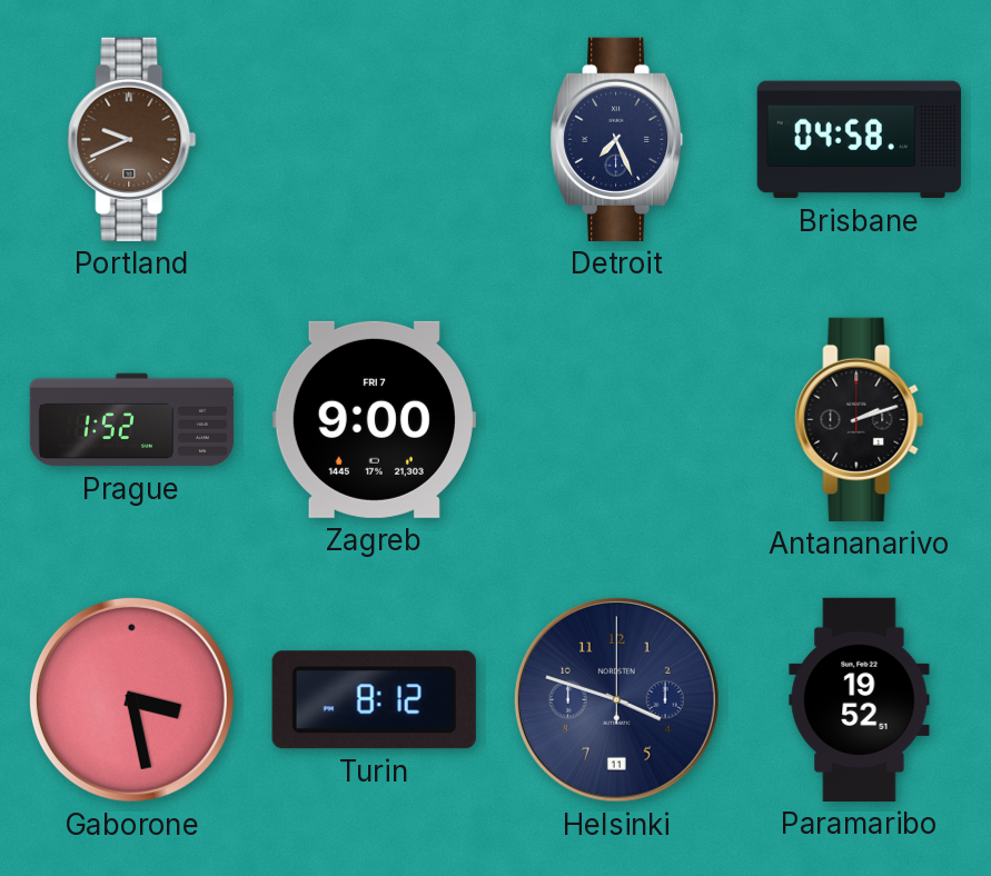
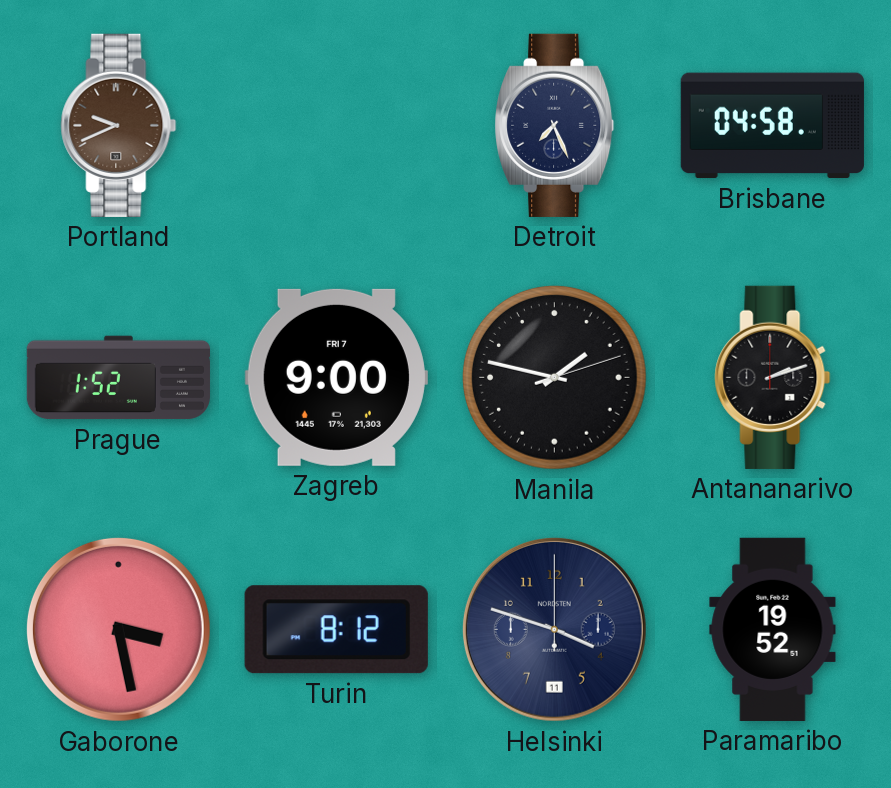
Manila: none -> 1:47 (555, 378)
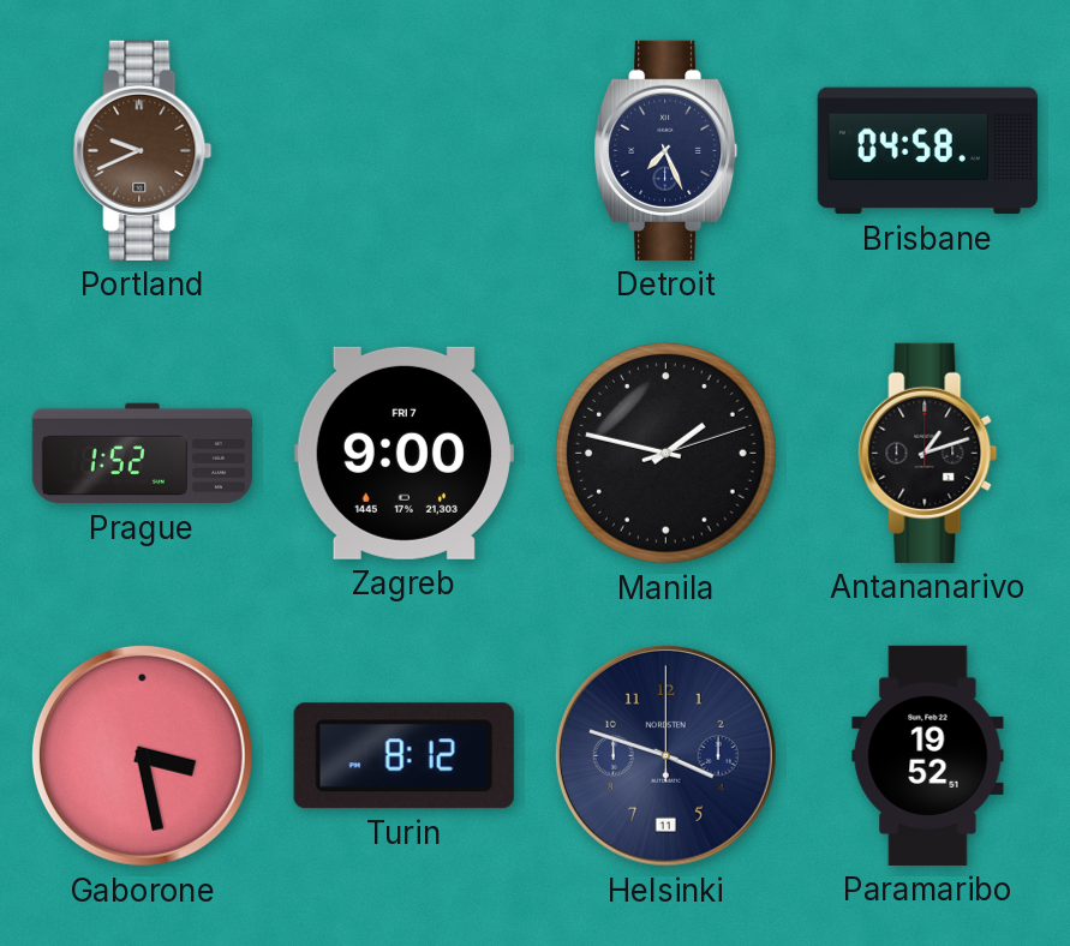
Antananarivo: 2:12 -> 1:12 (928, 453)
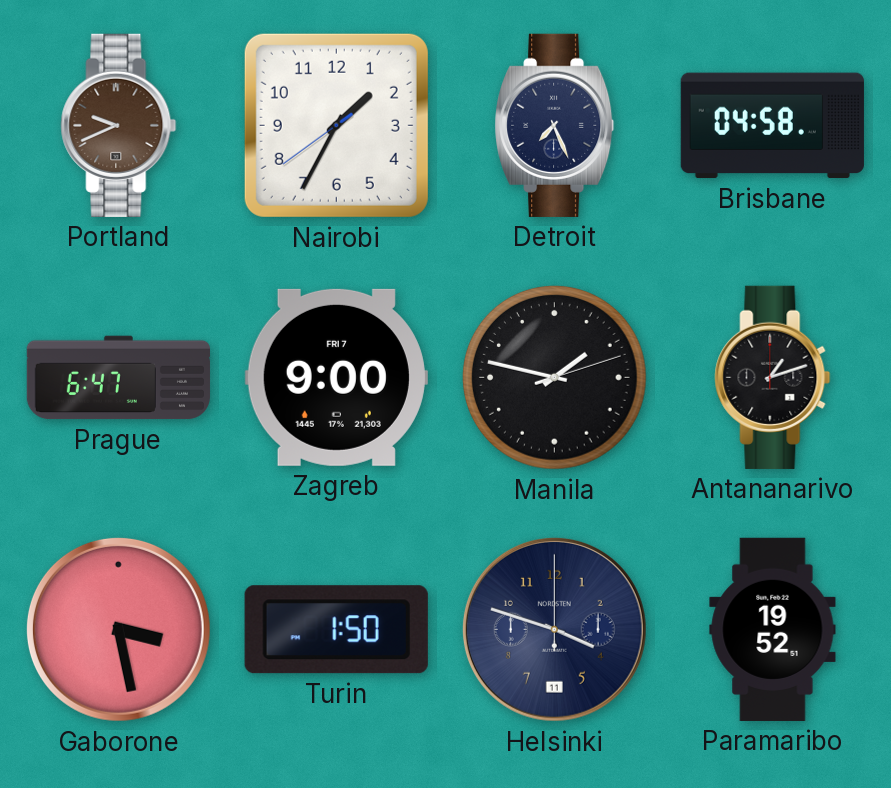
Nairobi: none -> 1:34 (336, 125)
Prague: 1:52 -> 6:47 (118, 378)
Turin: 8:12 -> 1:50 (336, 630)
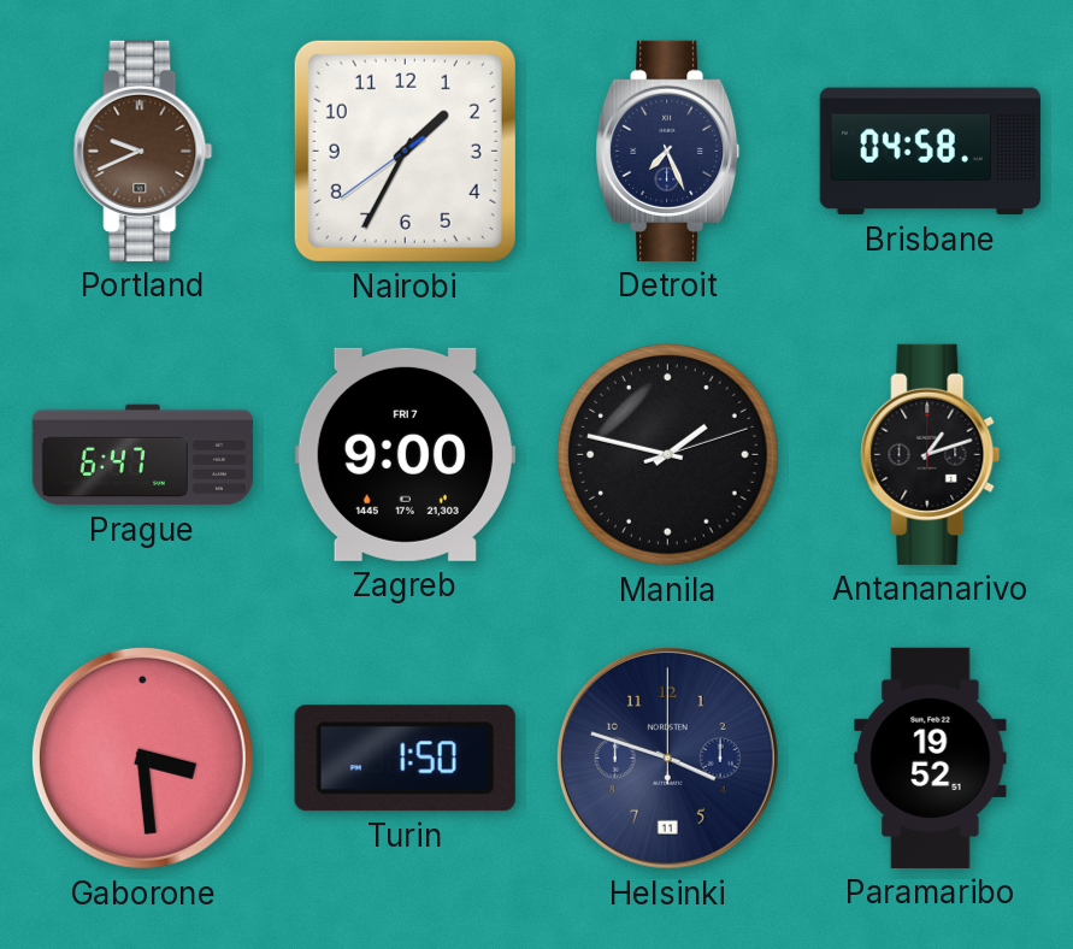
Gaborone: 3:28 -> 3:29 (142, 758)
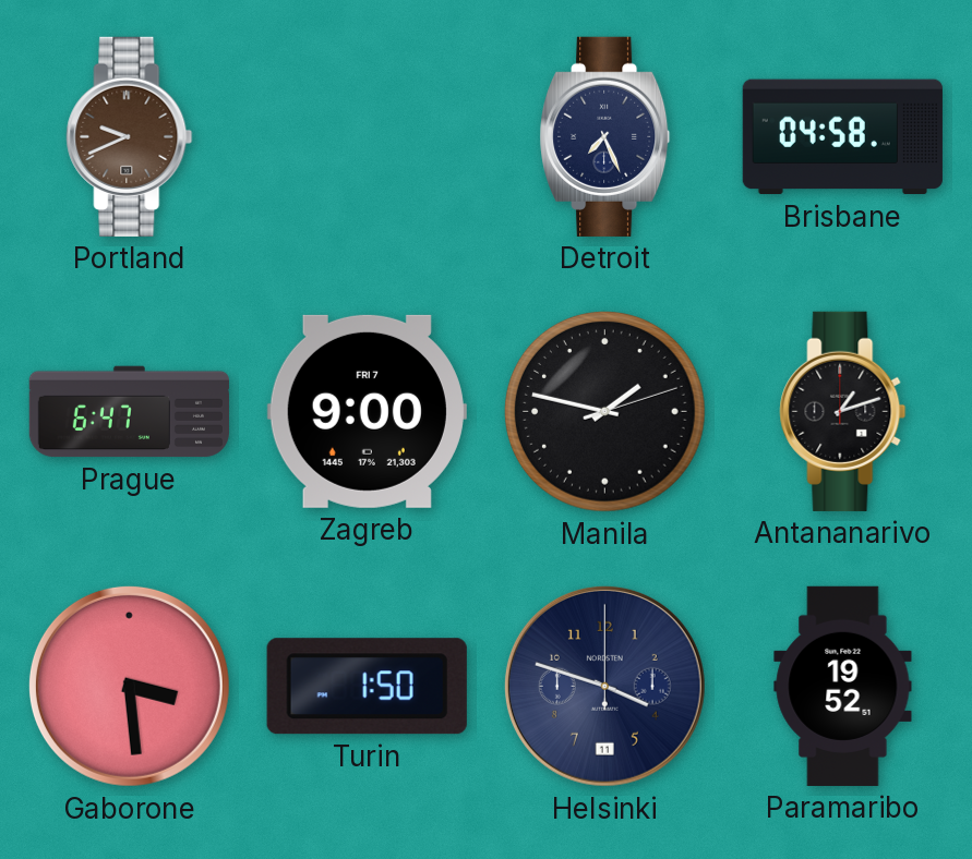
Nairobi: 1:34 -> none (405, 151)
